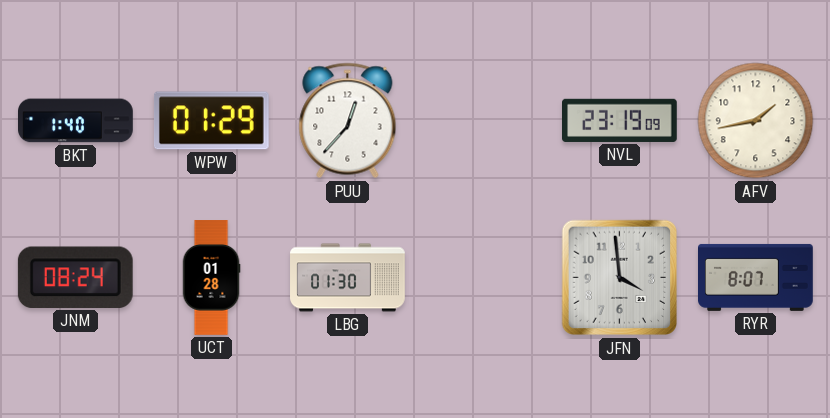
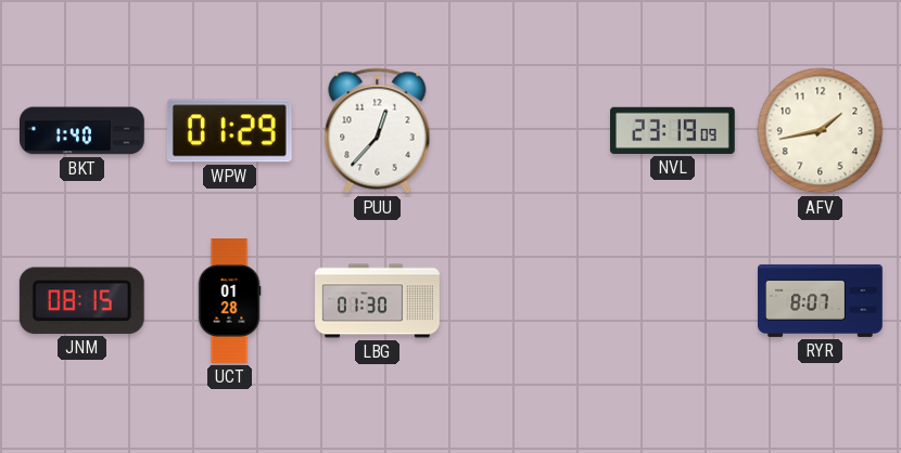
JNM: 08:24 -> 08:15 (81, 300)
JFN: 3:59 -> none (620, 278)
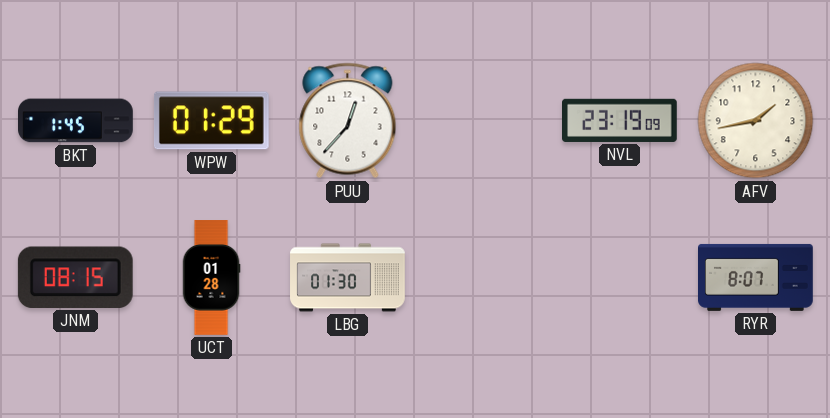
BKT: 1:40 -> 1:45 (76, 121)
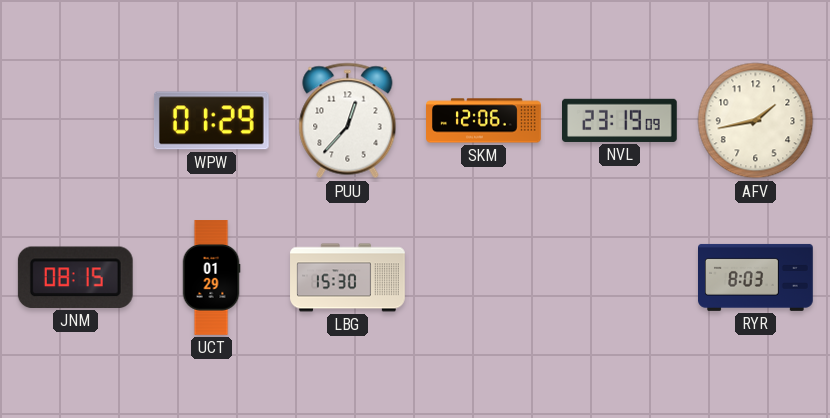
BKT: 1:45 -> none (76, 121)
SKM: none -> 12:06 (484, 121)
UCT: 01:28 -> 01:29 (211, 278)
LBG: 01:30 -> 15:30 (348, 278)
RYR: 8:07 -> 8:03 (756, 277)
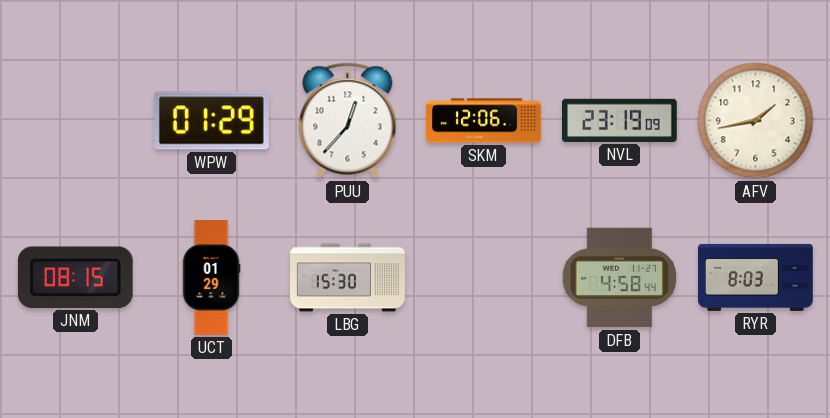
DFB: none -> 4:58 (619, 278)
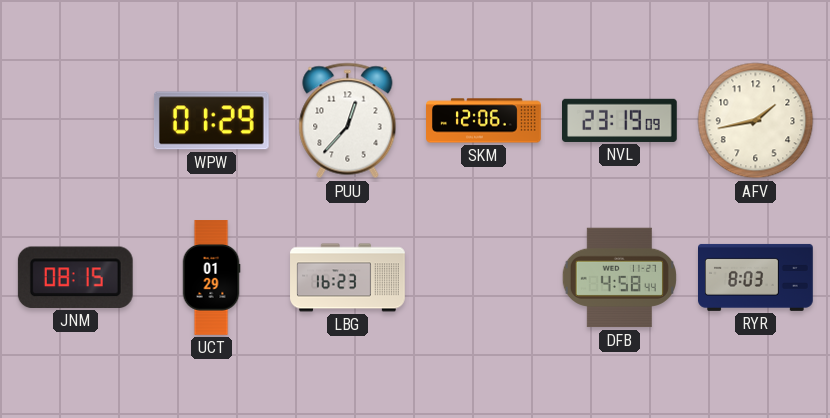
LBG: 15:30 -> 16:23 (348, 278)
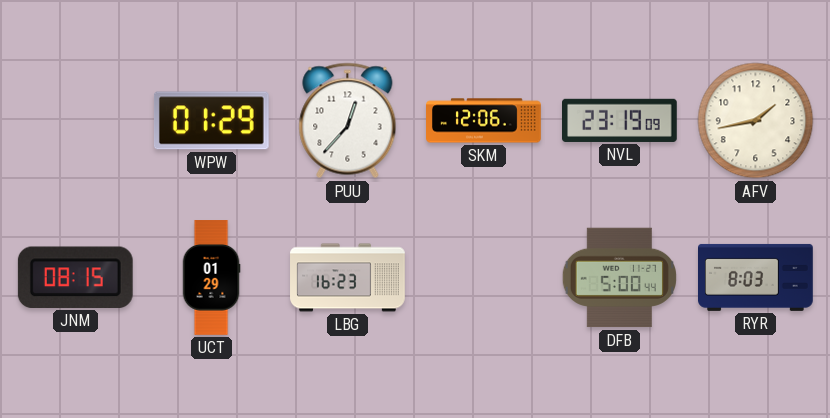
DFB: 4:58 -> 5:00 (619, 278)
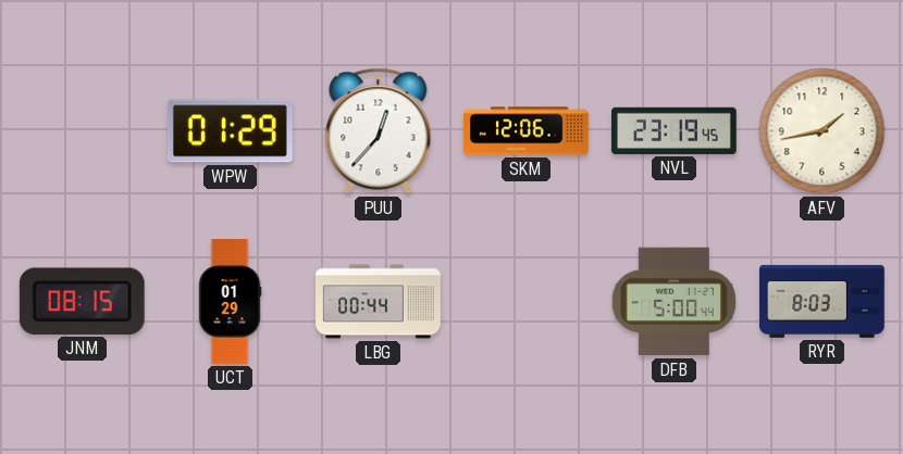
NVL: 23:19:09 -> 23:19:45 (675, 130)
LBG: 16:23 -> 00:44 (379, 302)
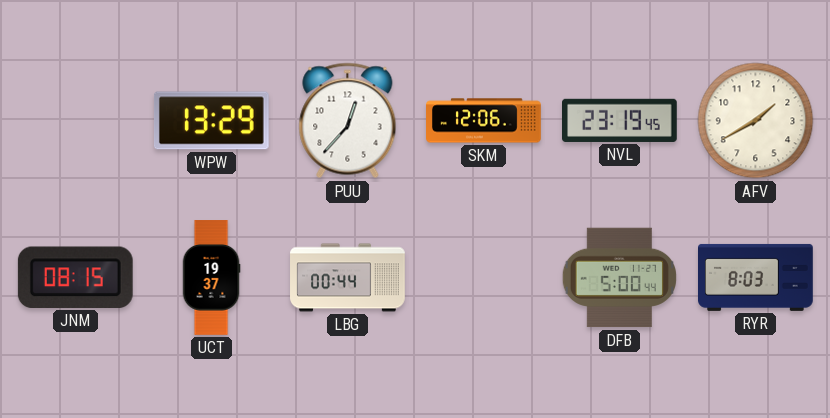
WPW: 01:29 -> 13:29 (211, 121)
AFV: 1:43 -> 1:40 (756, 121)
UCT: 01:29 -> 19:37 (211, 278)
